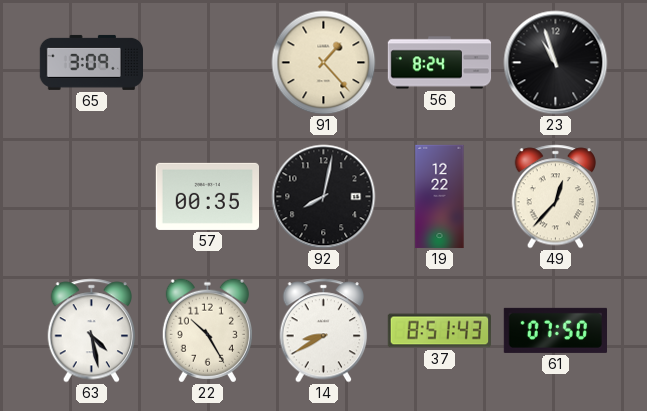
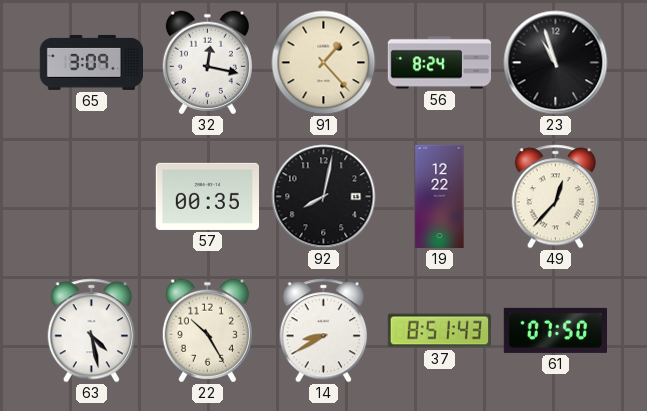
32: none -> 12:17 (207, 63)
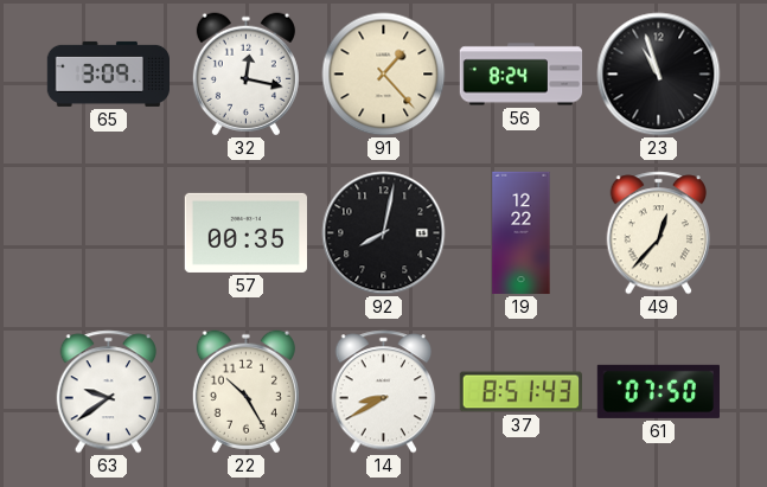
63: 4:28 -> 9:39 (109, 392)
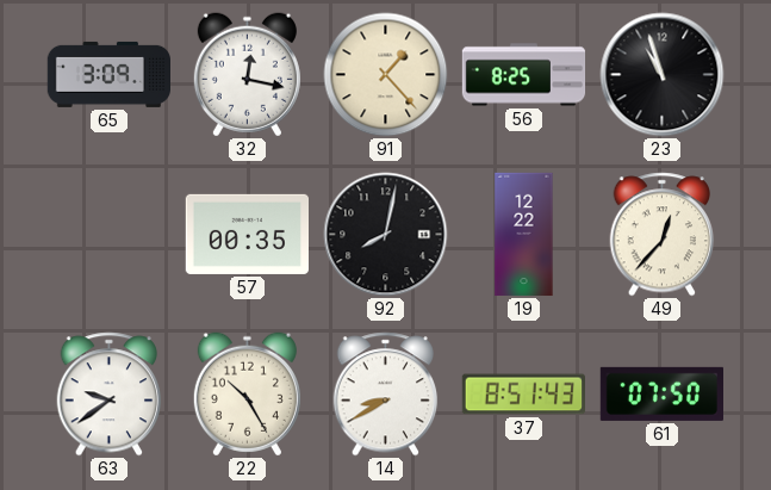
56: 8:24 -> 8:25 (524, 75)
